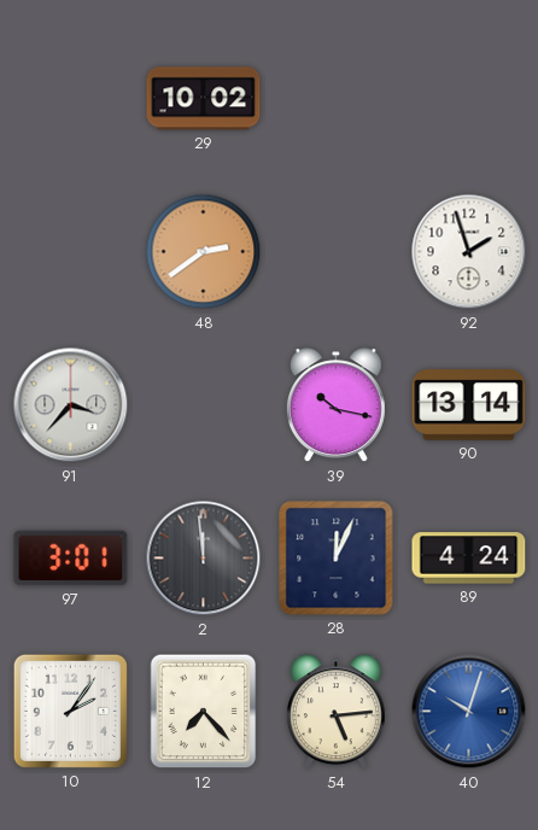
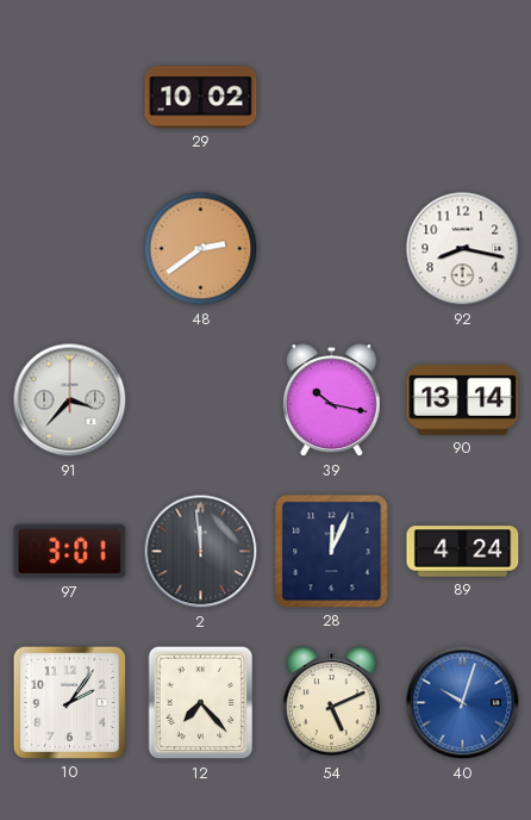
92: 1:57 -> 8:17 (463, 249)
54: 5:14 -> 5:11 (331, 703)
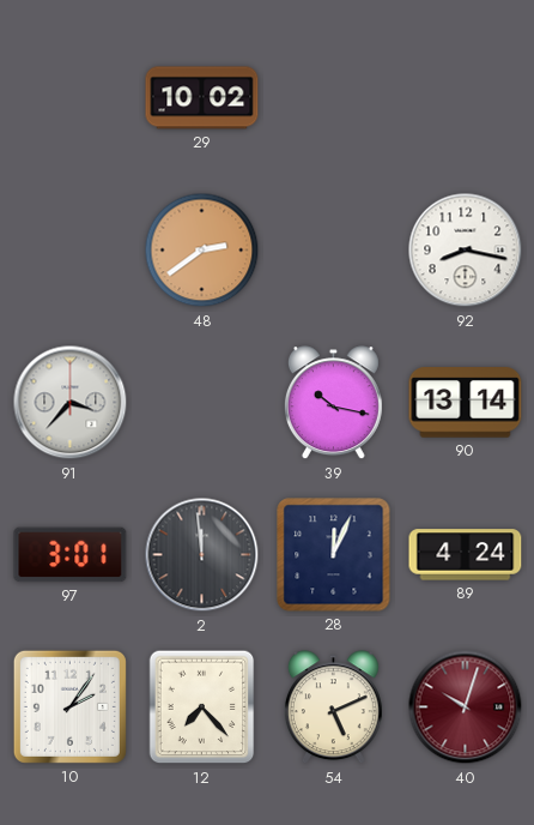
40 dial: blue -> burgundy (466, 707)
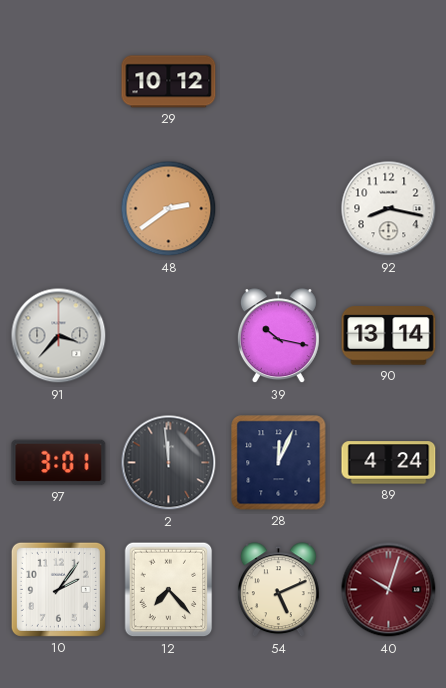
29: 10:02 -> 10:12 (169, 82)
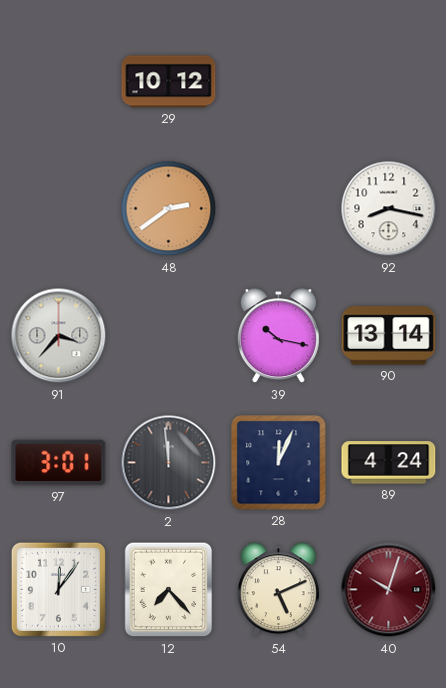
10: 2:06 -> 12:06 (58, 589)
